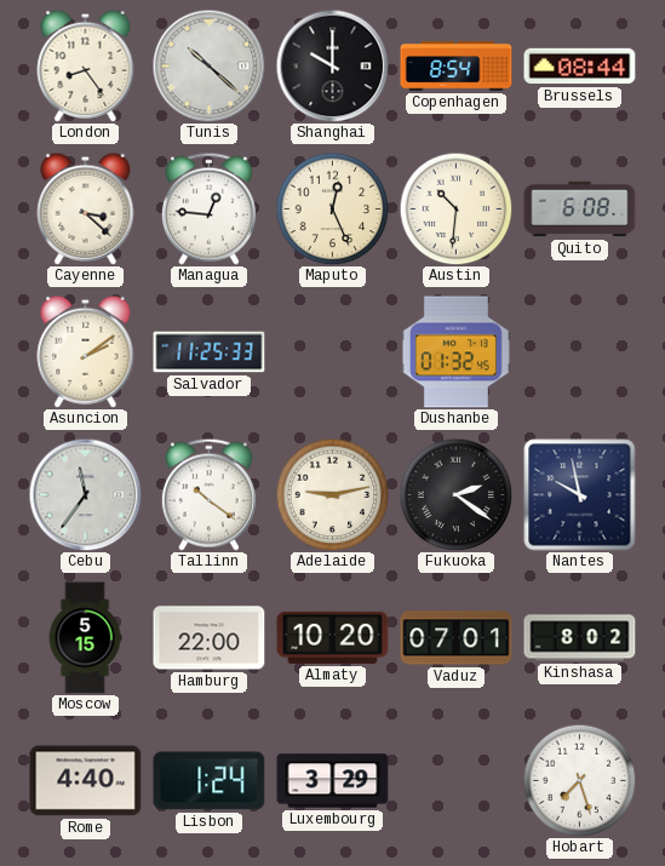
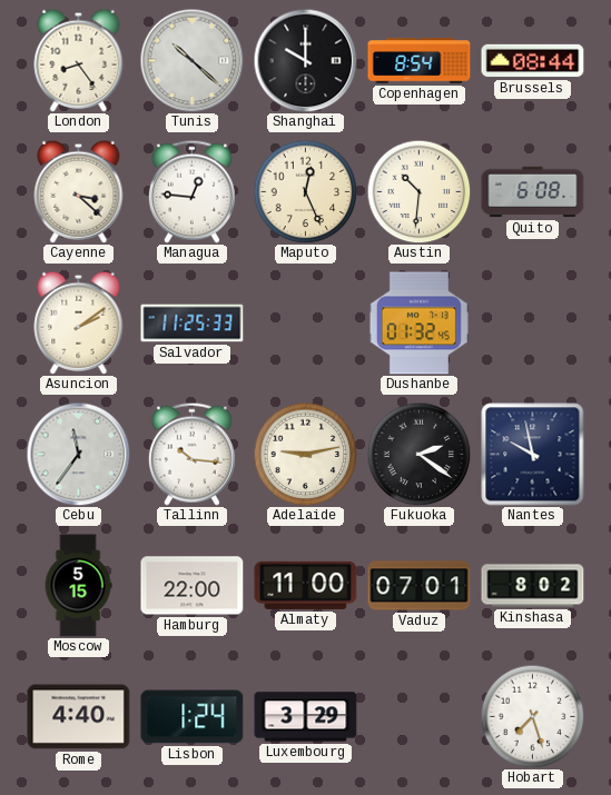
Tallinn: 10:21 -> 10:16 (191, 454)
Almaty: 10:20 -> 11:00 (306, 585)
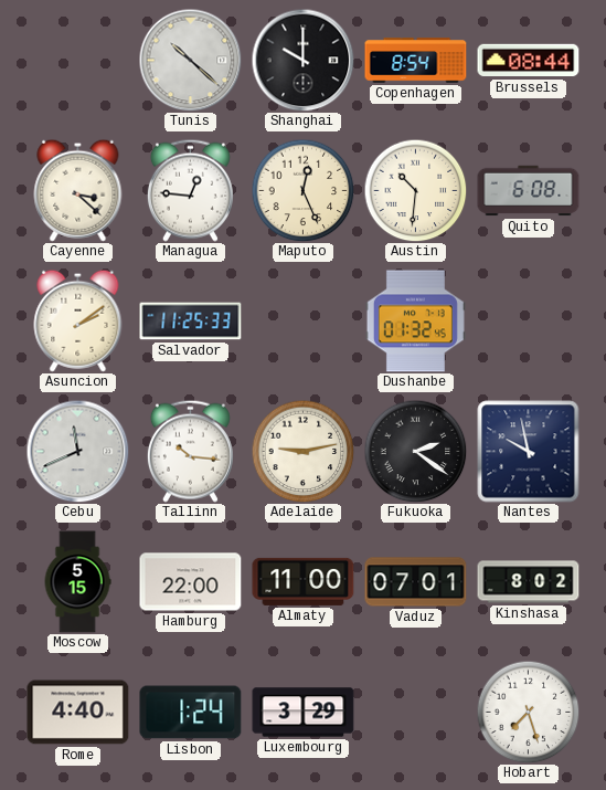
London: 8:24 -> none (79, 60)
Cebu: 11:36 -> 11:41 (77, 451)
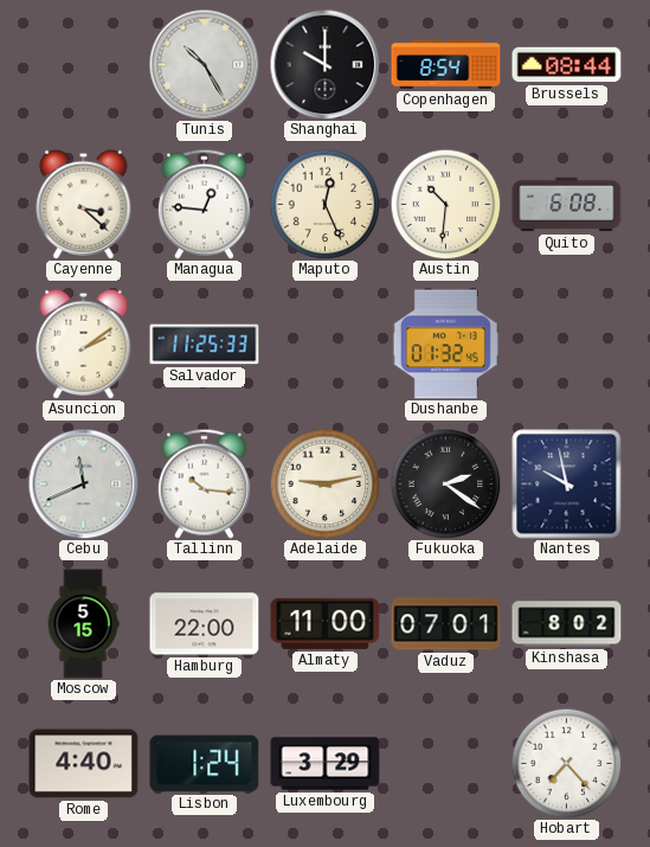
Tunis: 10:22 -> 10:25 (204, 64)
Hobart: 7:27 -> 7:23 (566, 763)
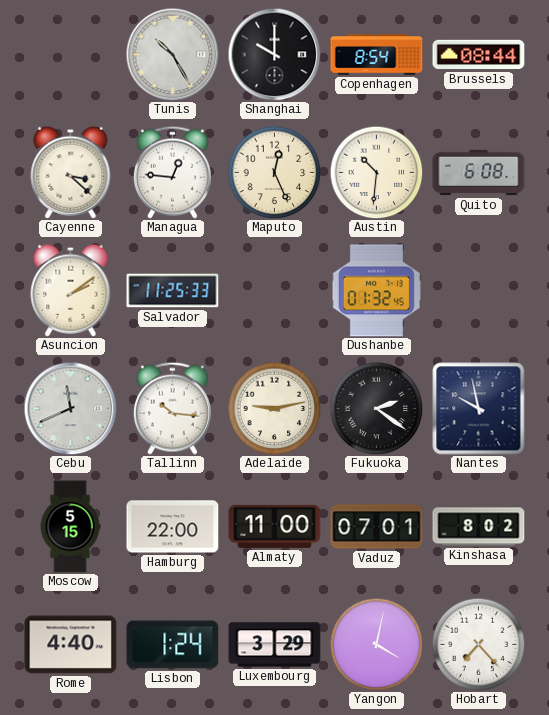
Yangon: none -> 4:02 (376, 644)
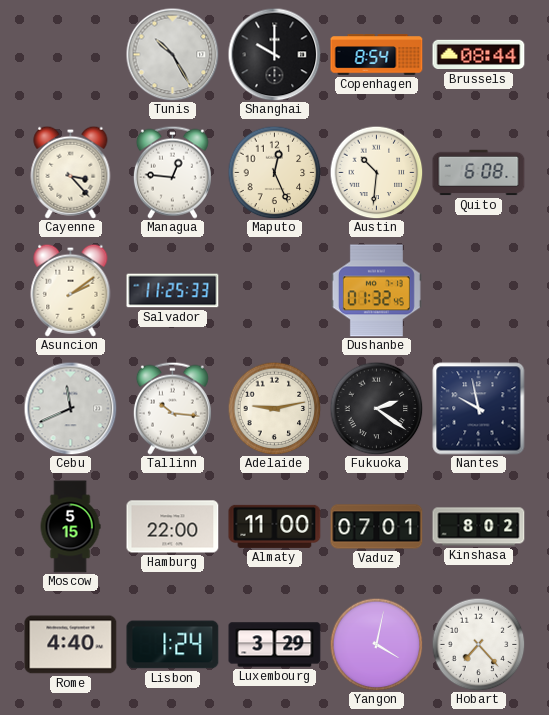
Cayenne: 3:22 -> 3:23 (71, 172)
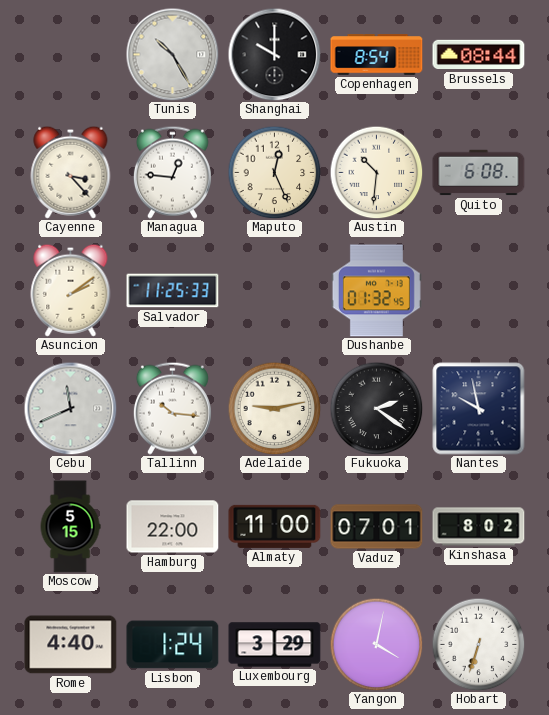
Hobart: 7:23 -> 6:33 (478, 644)
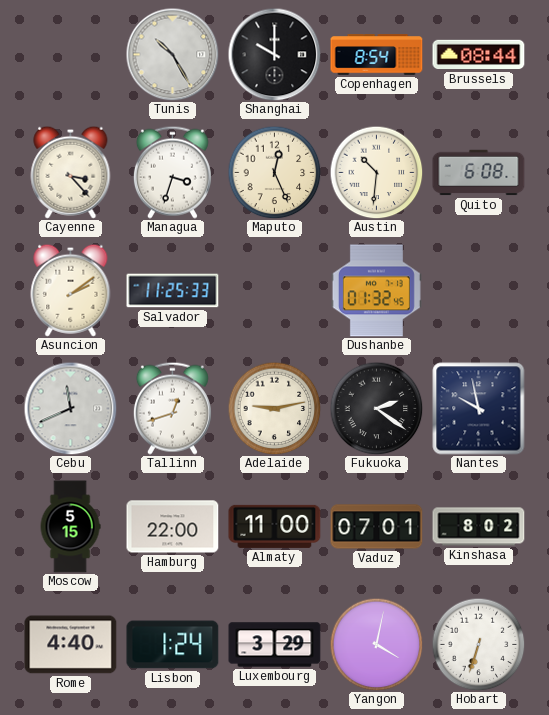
Managua: 12:46 -> 3:33 (172, 172)
Tallinn: 10:16 -> 12:42 (172, 408)
